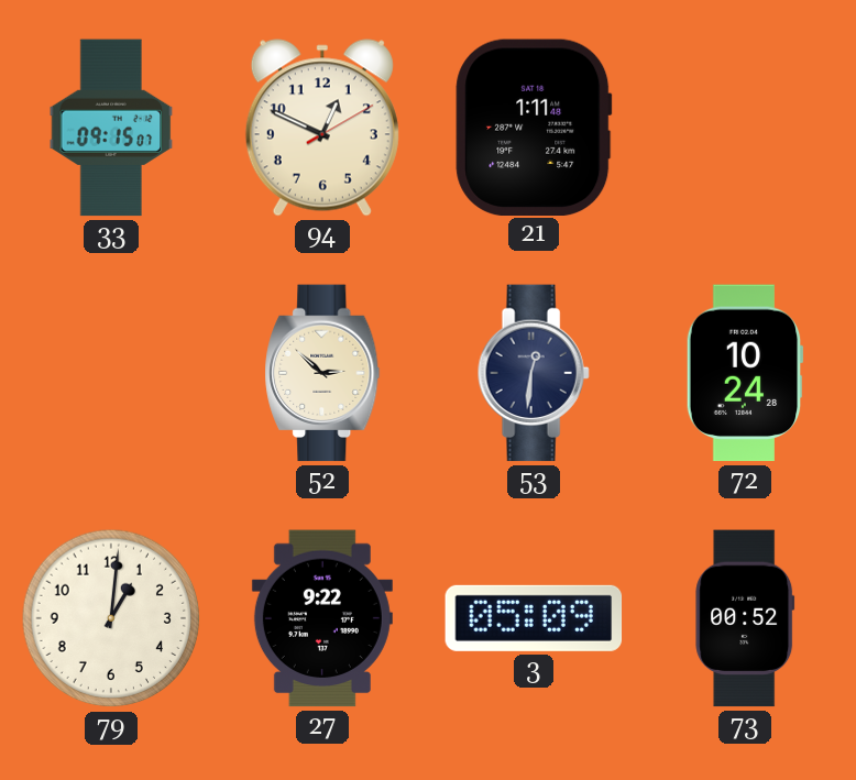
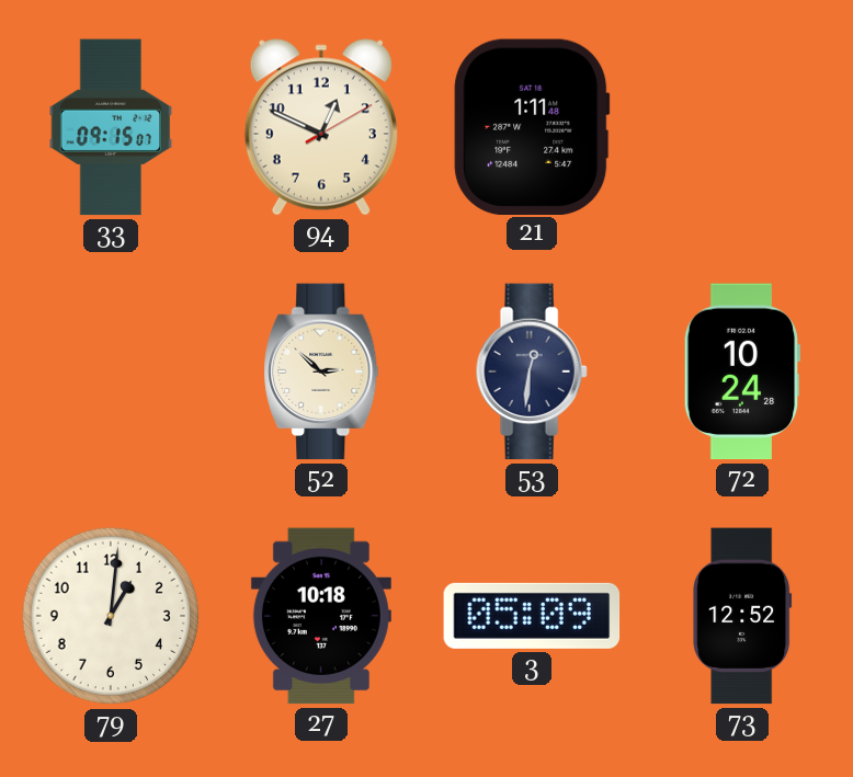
27: 9:22 -> 10:18 (321, 616)
73: 00:52 -> 12:52 (742, 616)
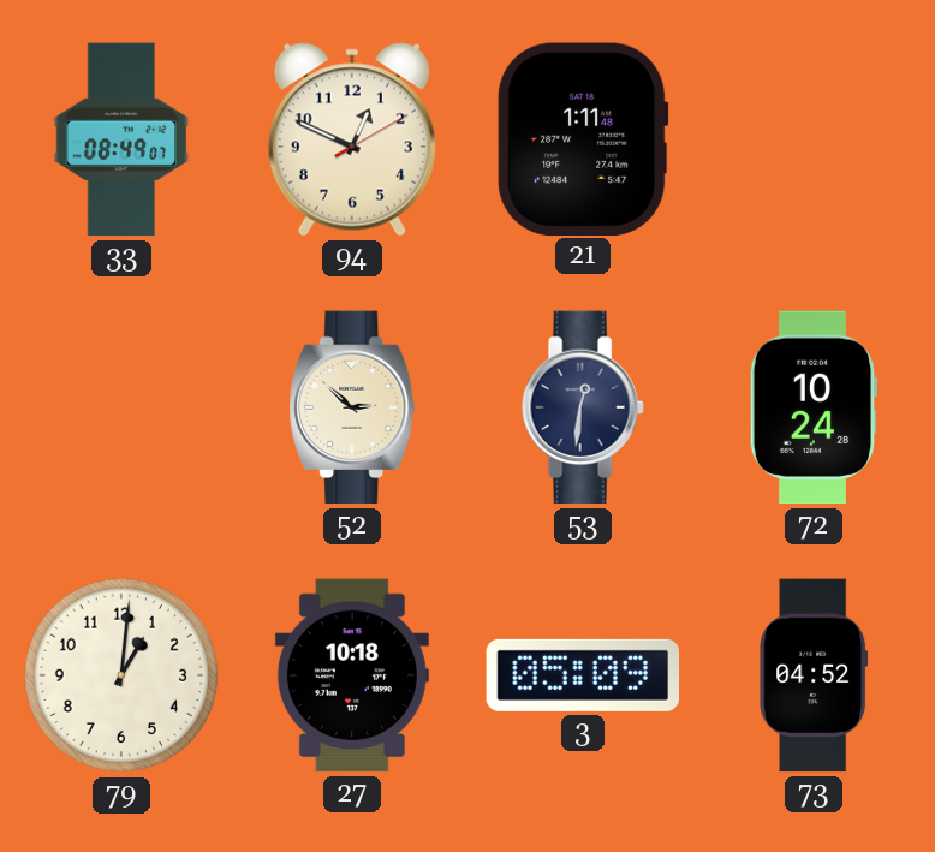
33: 09:15 -> 08:49 (121, 139)
73: 12:52 -> 04:52 (814, 675)
